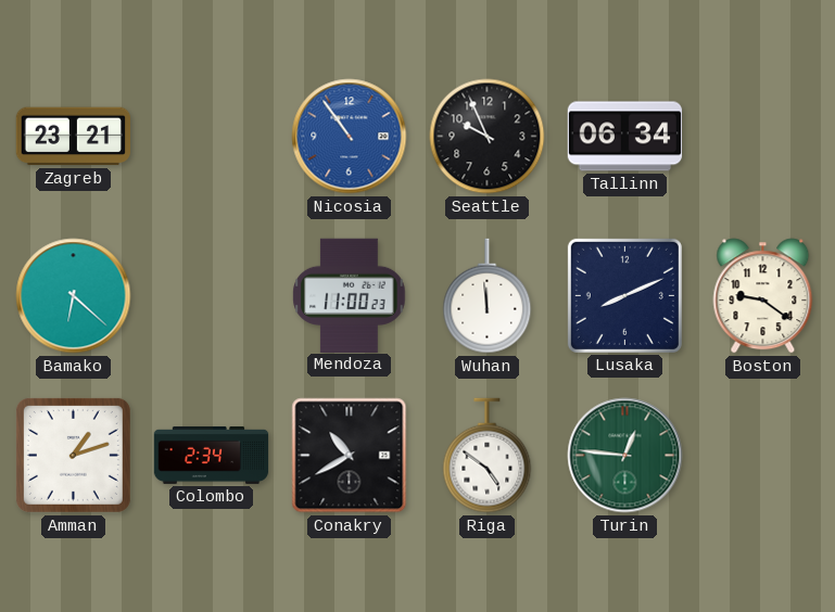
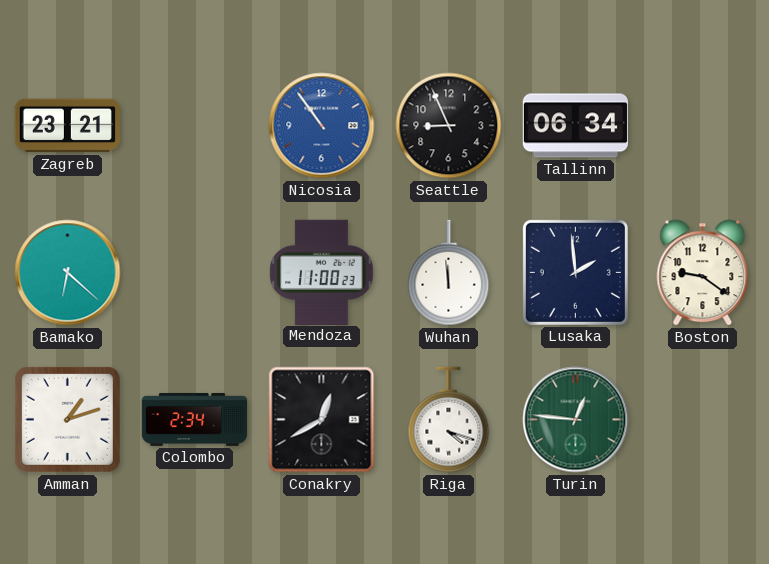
Seattle: 9:56 -> 8:56 (449, 126)
Lusaka: 8:11 -> 1:59 (575, 272)
Conakry: 10:40 -> 12:40 (322, 420)
Riga: 4:51 -> 4:18 (449, 420)
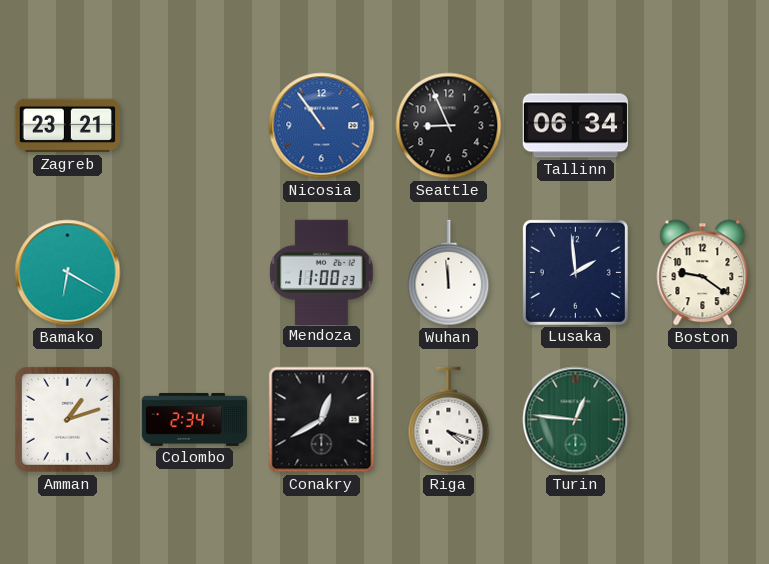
Bamako: 6:22 -> 6:20 (68, 273)
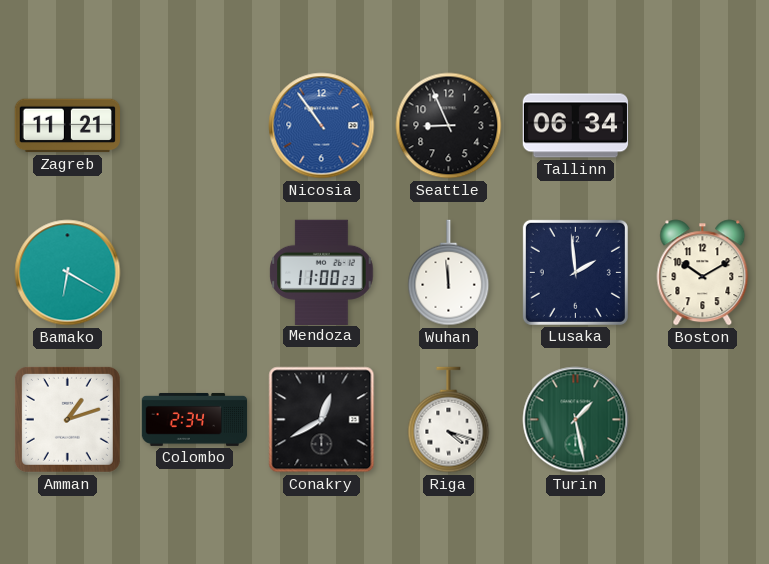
Zagreb: 23:21 -> 11:21 (67, 126)
Boston: 9:21 -> 10:10 (703, 273)
Turin: 12:46 -> 1:28 (576, 420)
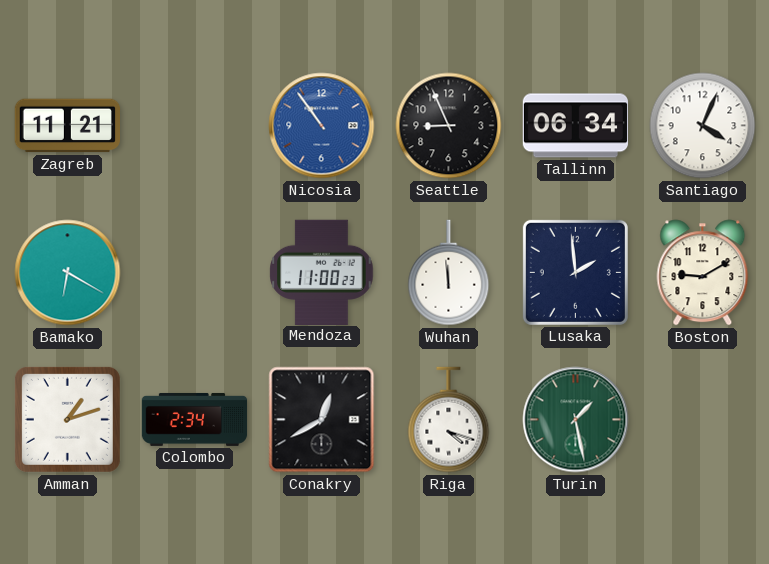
Santiago: none -> 4:04 (703, 126)
Boston: 10:10 -> 9:10 (703, 273)
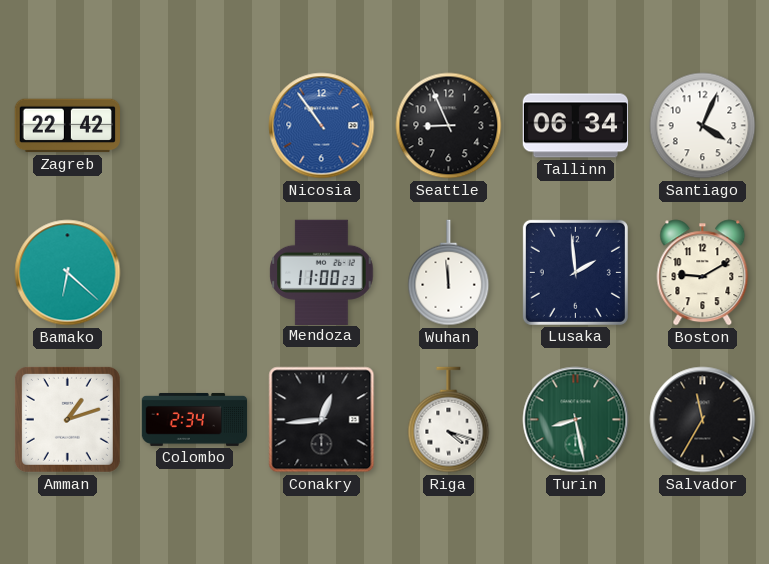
Zagreb: 11:21 -> 22:42 (67, 126)
Bamako: 6:20 -> 6:22 (68, 273)
Conakry: 12:40 -> 12:44 (322, 420)
Turin: 1:28 -> 8:28 (576, 420)
Salvador: none -> 11:35 (703, 420)
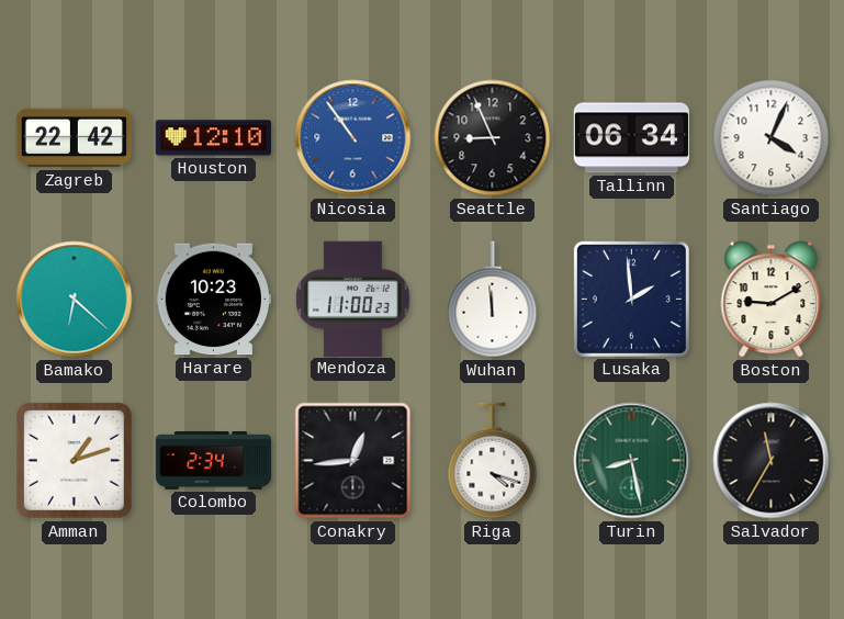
Houston: none -> 12:10 (213, 138)
Harare: none -> 10:23 (213, 300)
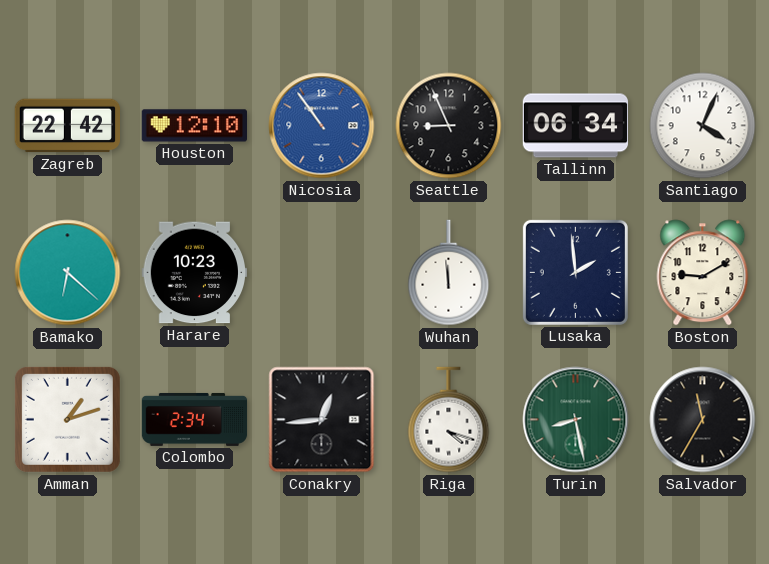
Mendoza: 11:00 -> none (353, 299)
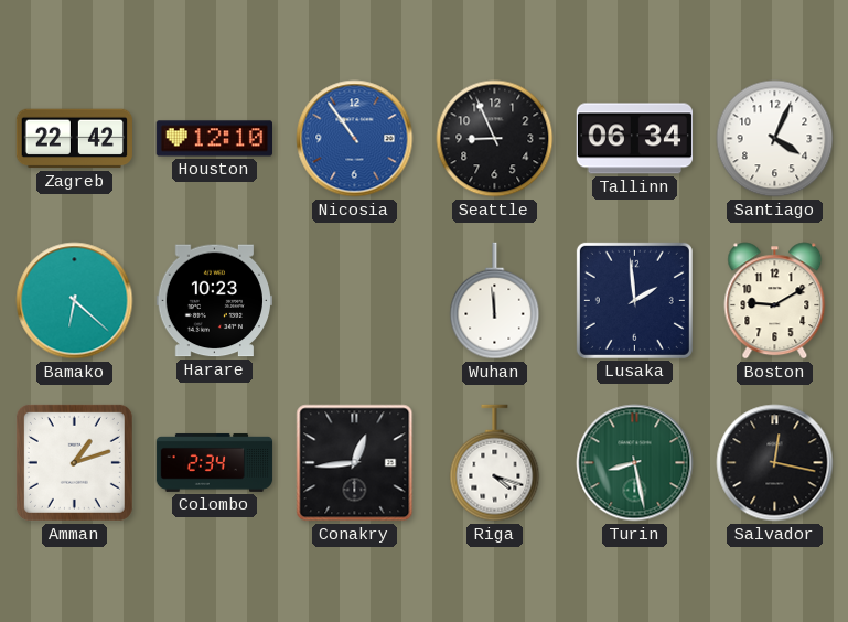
Salvador: 11:35 -> 12:17 (775, 463)
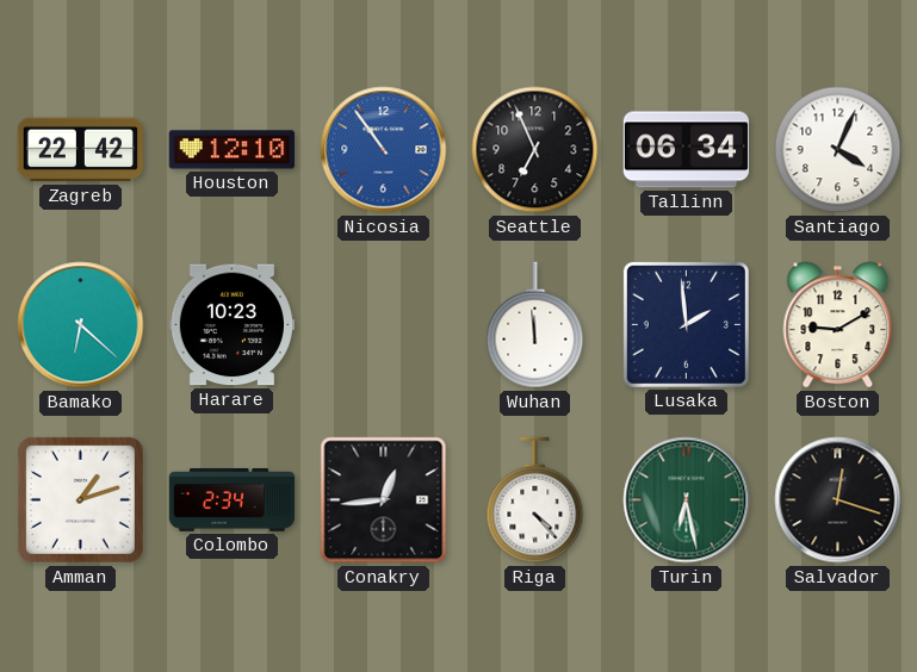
Seattle: 8:56 -> 6:56 (535, 150)
Riga: 4:18 -> 4:23 (535, 500)
Turin: 8:28 -> 6:28 (687, 500)
Salvador: 12:17 -> 12:18 (838, 500)
